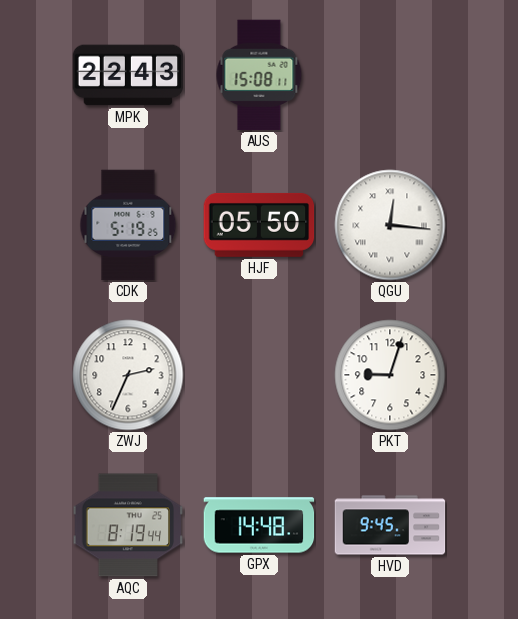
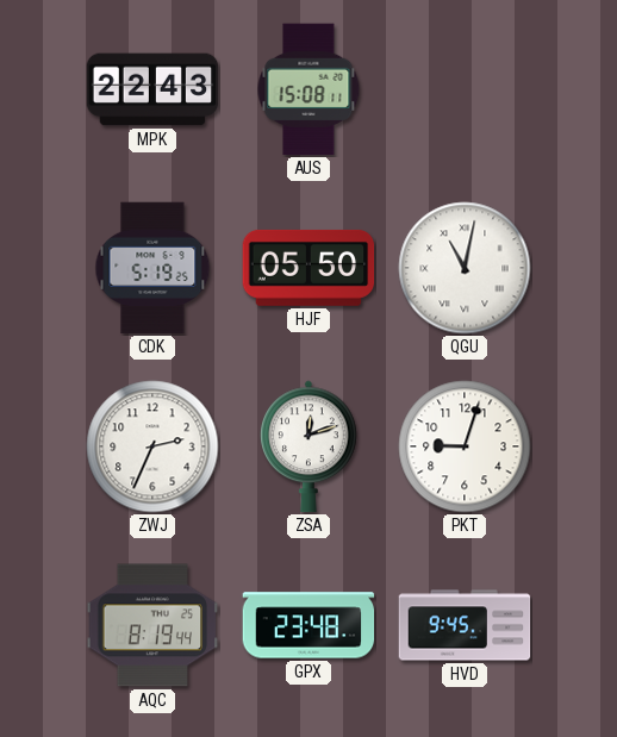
QGU: 12:16 -> 11:02 (465, 268)
ZSA: none -> 12:12 (310, 446)
GPX: 14:48 -> 23:48 (308, 625)
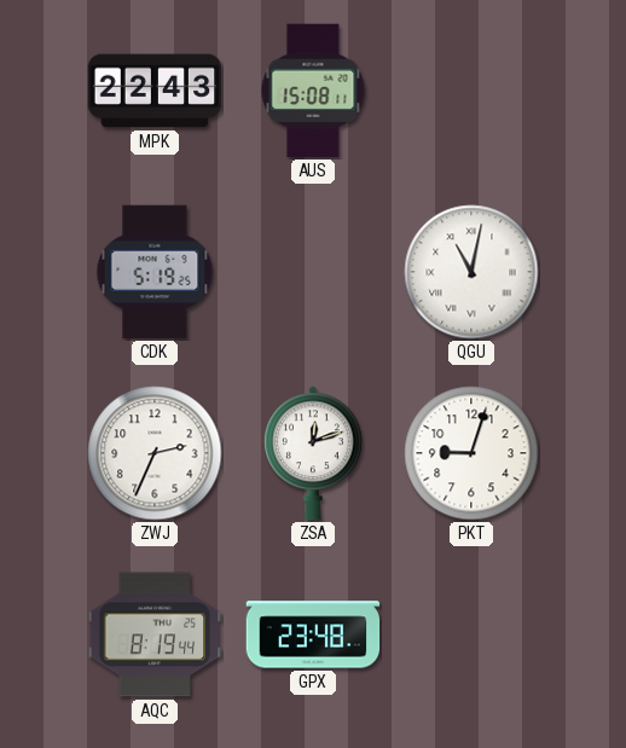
HJF: 05:50 -> none (308, 268)
HVD: 9:45 -> none (465, 625)
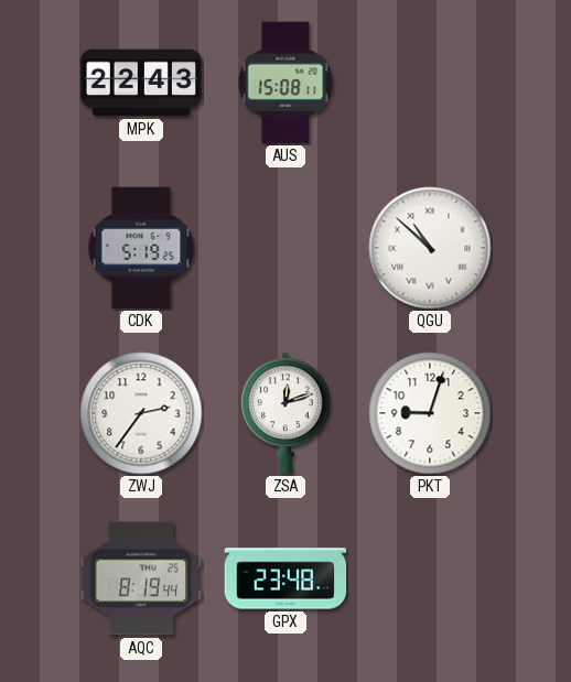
QGU: 11:02 -> 10:52 (430, 248)
ZWJ: 2:34 -> 2:36 (141, 413)
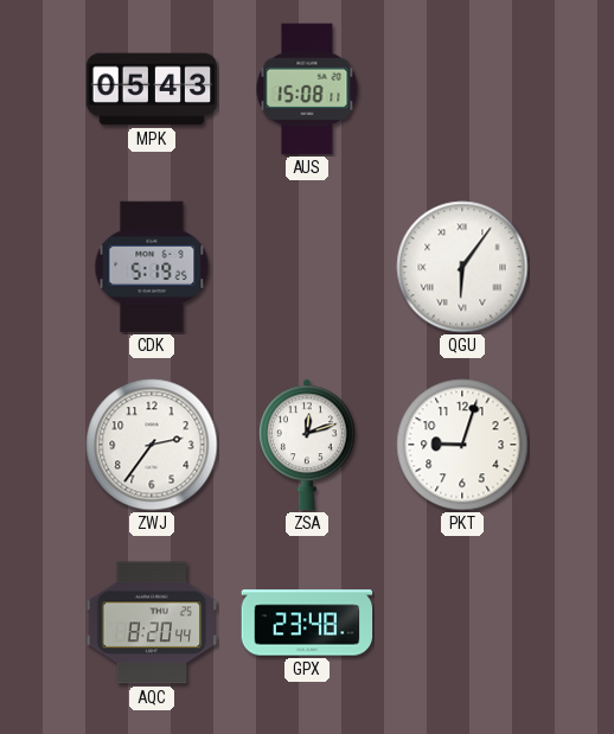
MPK: 22:43 -> 05:43 (152, 89)
QGU: 10:52 -> 6:06 (462, 267)
AQC: 8:19 -> 8:20 (152, 623)
